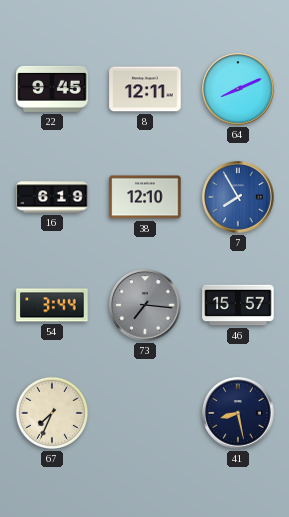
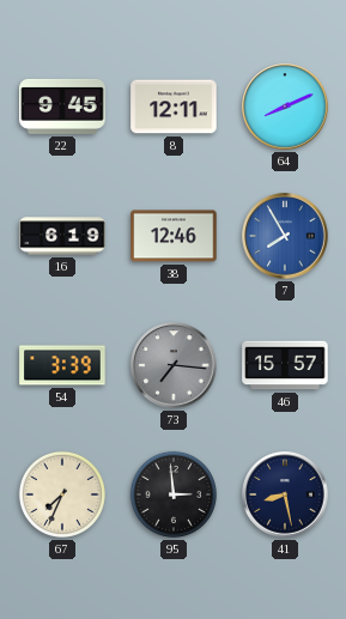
38: 12:10 -> 12:46 (174, 236)
54: 3:44 -> 3:39 (62, 365)
95: none -> 2:59 (174, 494)
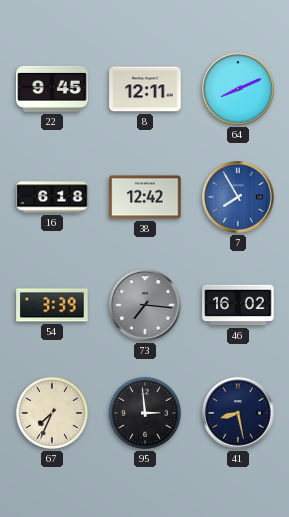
16: 6:19 -> 6:18 (52, 197)
38: 12:46 -> 12:42 (145, 197)
46: 15:57 -> 16:02 (238, 305)
